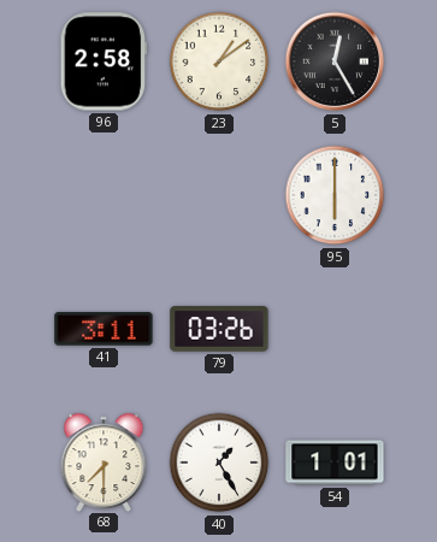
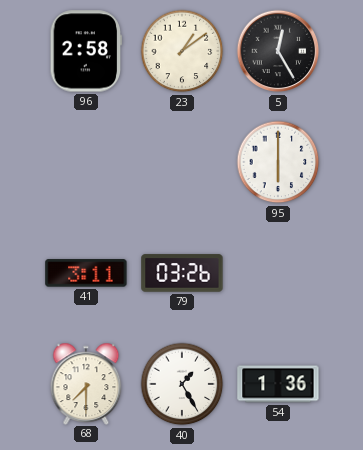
54: 1:01 -> 1:36 (278, 384)
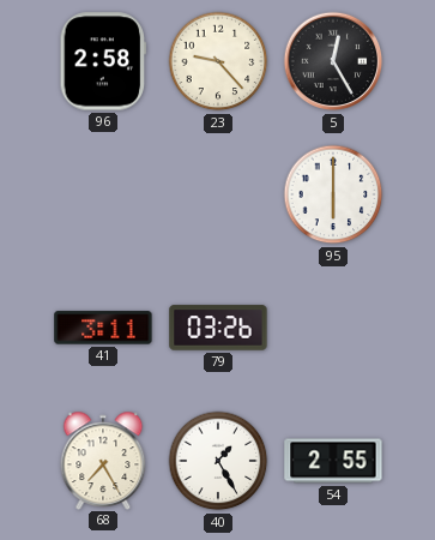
23: 1:09 -> 9:23 (218, 61)
68: 7:30 -> 7:25 (103, 460)
54: 1:36 -> 2:55 (333, 461)
